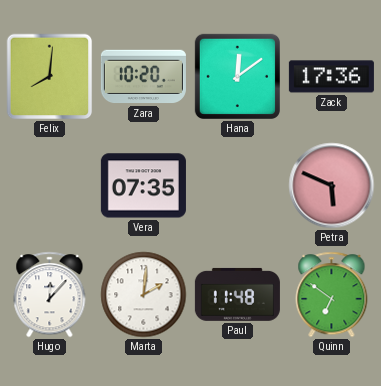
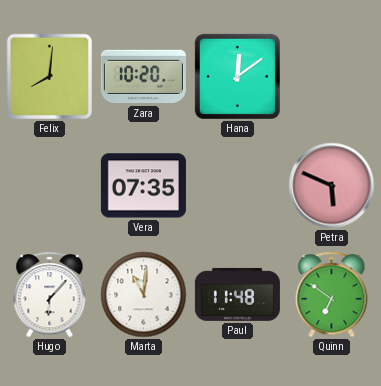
Zack: 17:36 -> none (331, 77)
Hugo: 12:07 -> 6:07 (50, 295)
Marta: 2:01 -> 11:01 (144, 295)
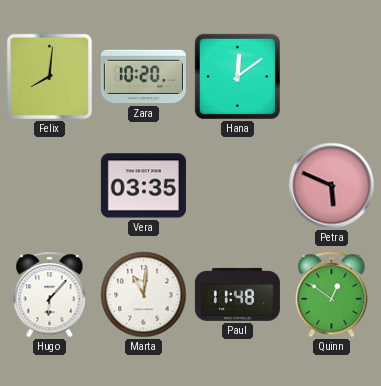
Vera: 07:35 -> 03:35 (143, 186)
Quinn: 6:51 -> 12:51 (332, 295)
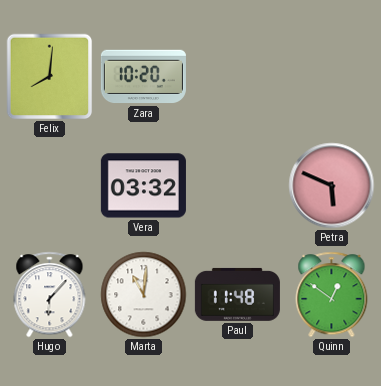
Hana: 12:09 -> none (237, 76)
Vera: 03:35 -> 03:32 (143, 186)
